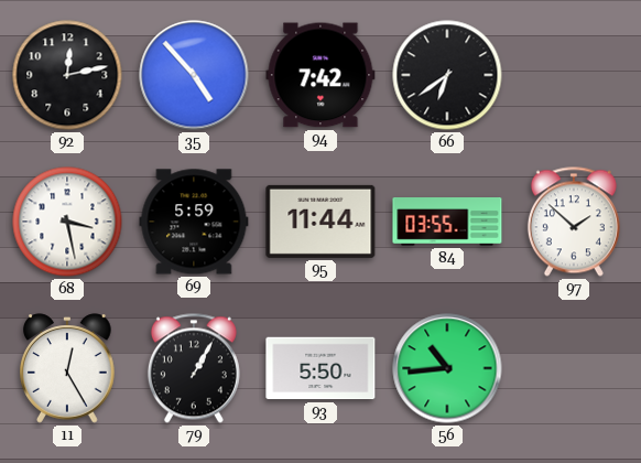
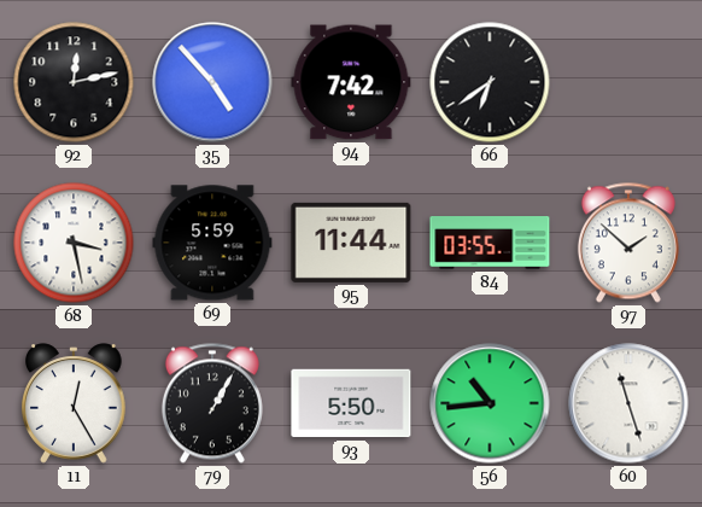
60: none -> 11:27 (628, 403)
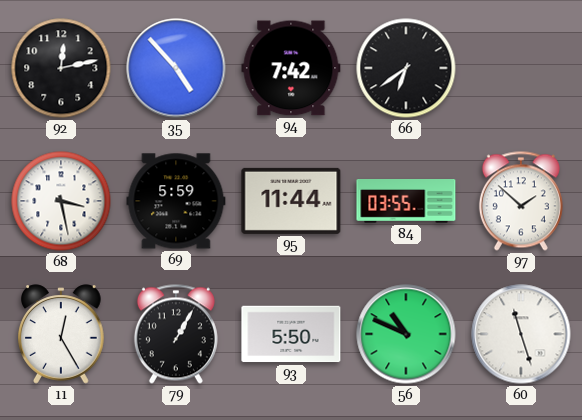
56: 10:44 -> 10:49 (406, 334)
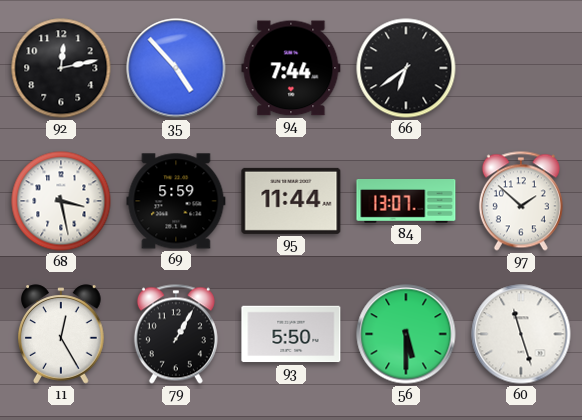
94: 7:42 -> 7:44 (291, 68)
84: 03:55 -> 13:07 (406, 202)
56: 10:49 -> 5:30 (406, 334)
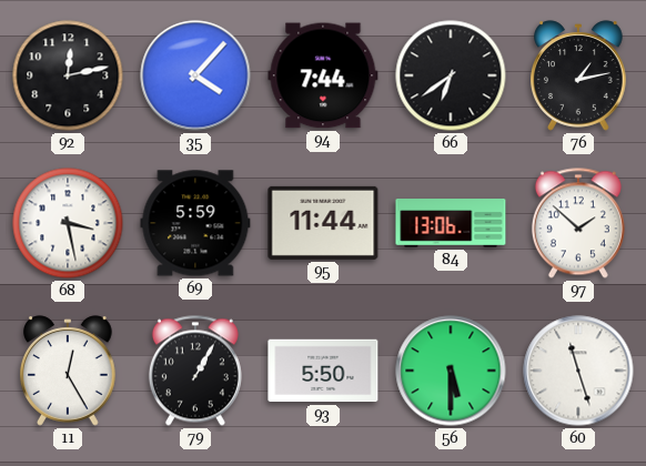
35: 4:53 -> 4:07 (195, 75)
76: none -> 1:13 (579, 75)
84: 13:07 -> 13:06 (451, 224)
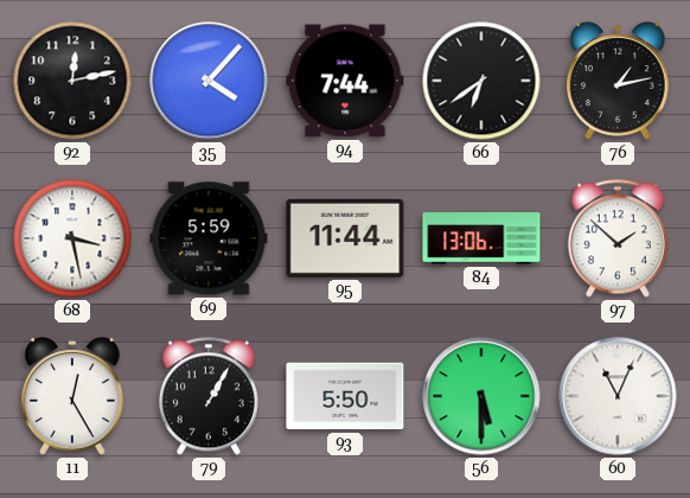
60: 11:27 -> 11:04 (618, 396)
